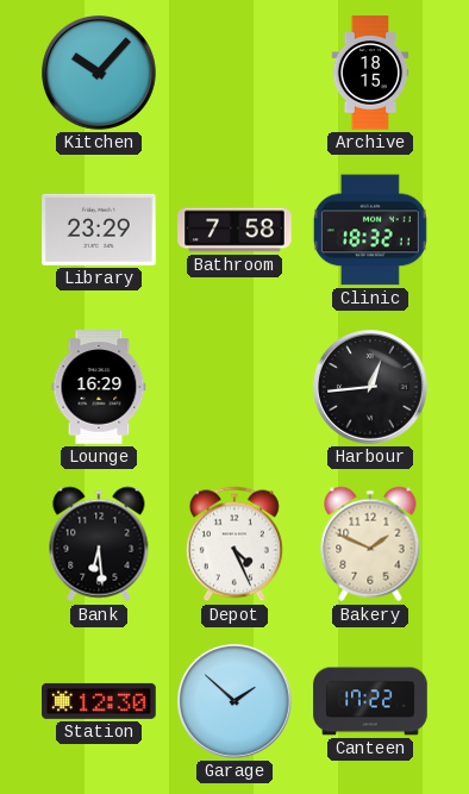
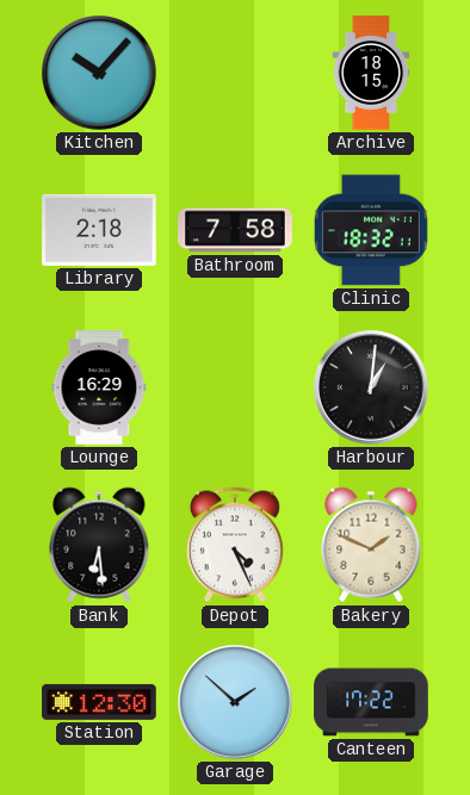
Library: 23:29 -> 2:18 (99, 230)
Harbour: 12:44 -> 1:01 (372, 389)
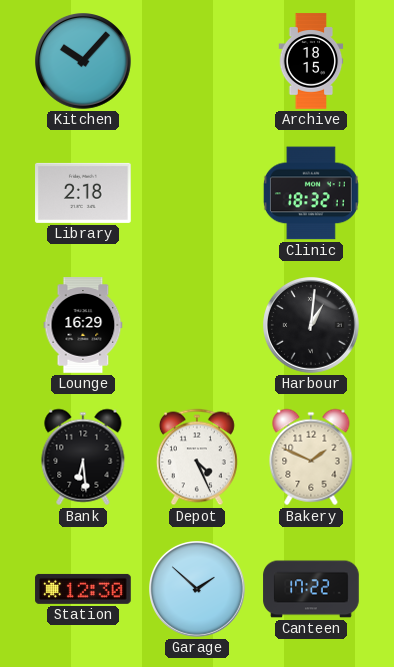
Bathroom: 7:58 -> none (235, 230)
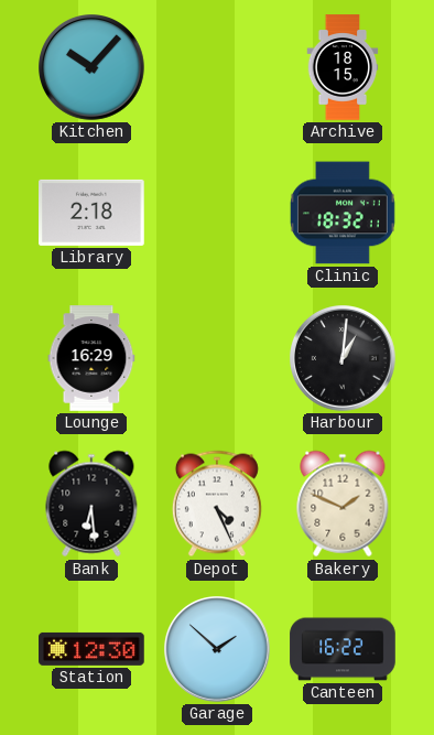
Canteen: 17:22 -> 16:22 (343, 649)
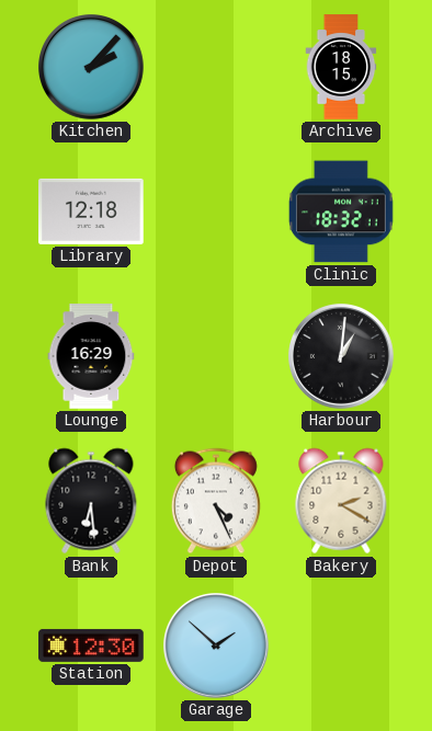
Kitchen: 10:07 -> 2:07 (92, 68)
Library: 2:18 -> 12:18 (91, 212)
Bakery: 1:49 -> 2:20 (341, 501)
Canteen: 16:22 -> none (343, 649)
